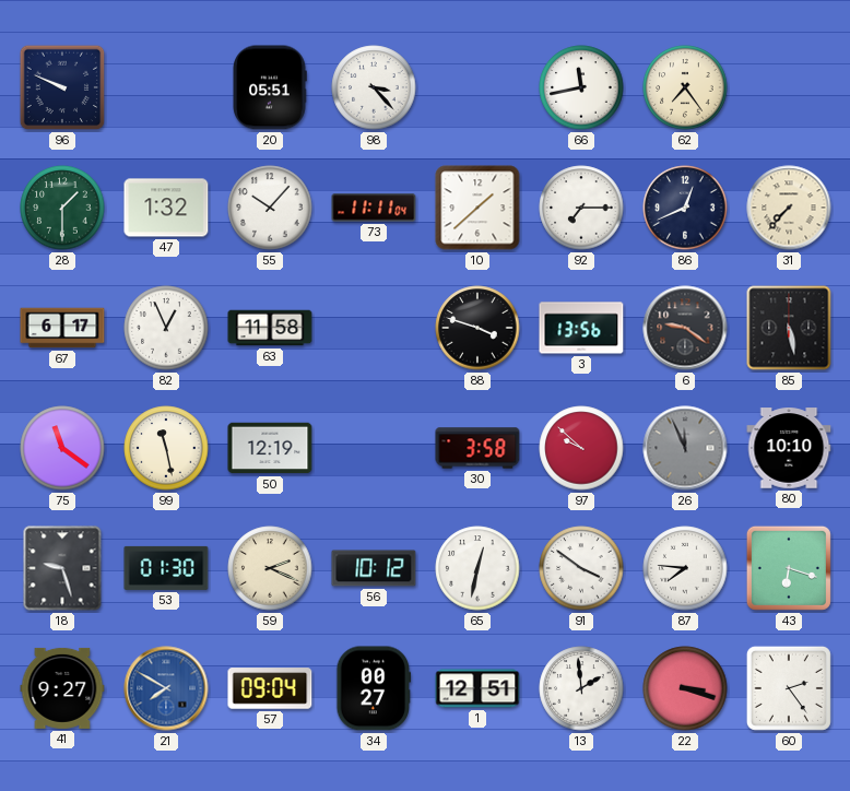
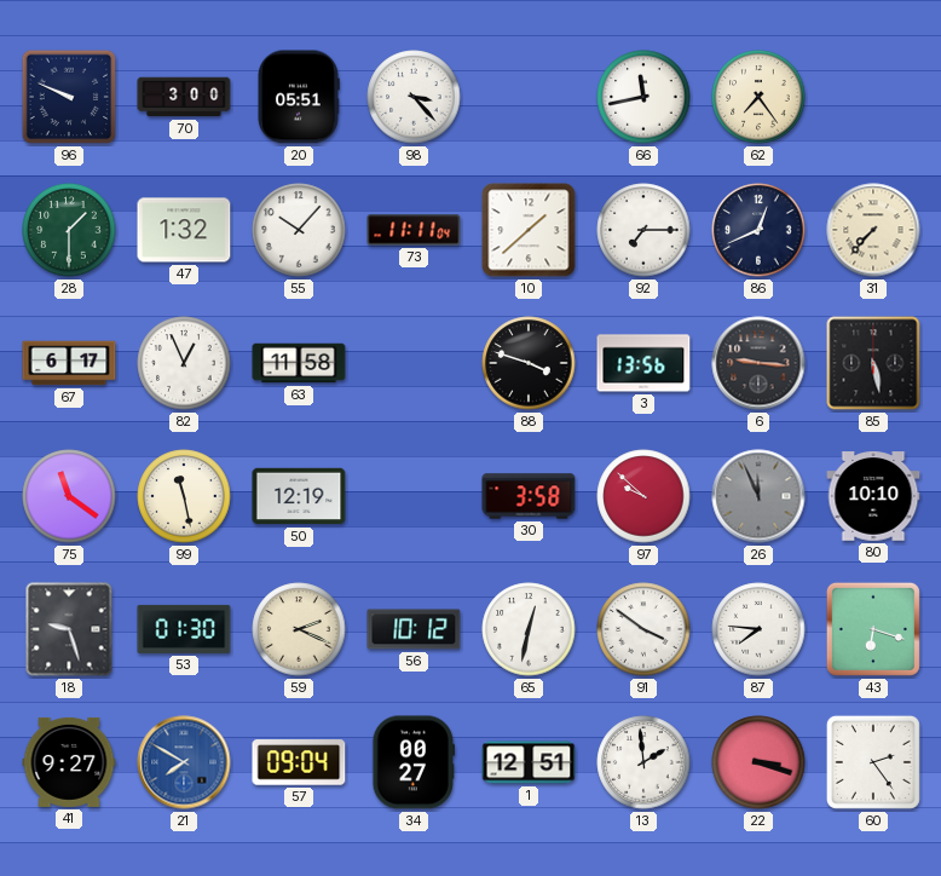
70: none -> 3:00 (184, 97)
6: 9:21 -> 9:16 (758, 363)
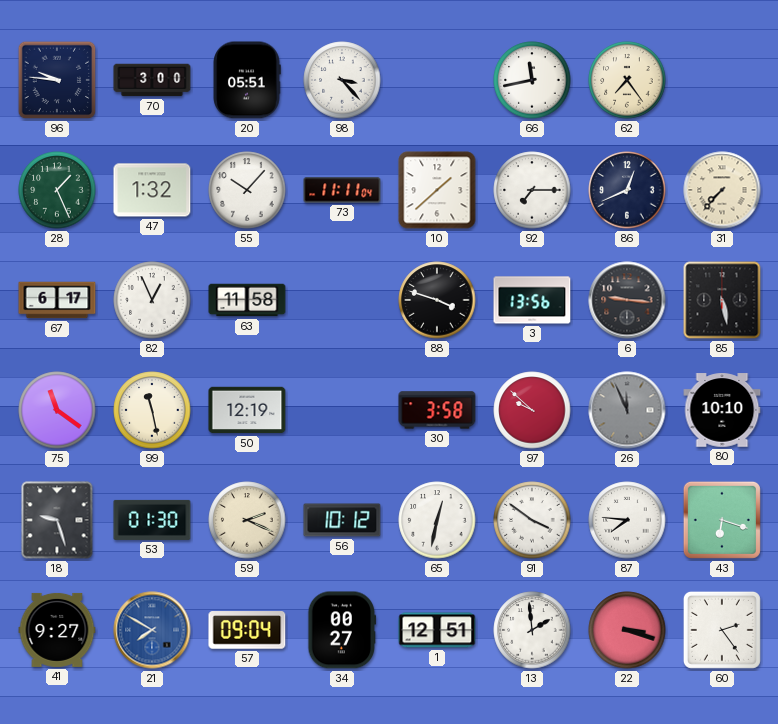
96: 9:49 -> 9:46 (57, 80)
28: 1:30 -> 1:26 (57, 190)
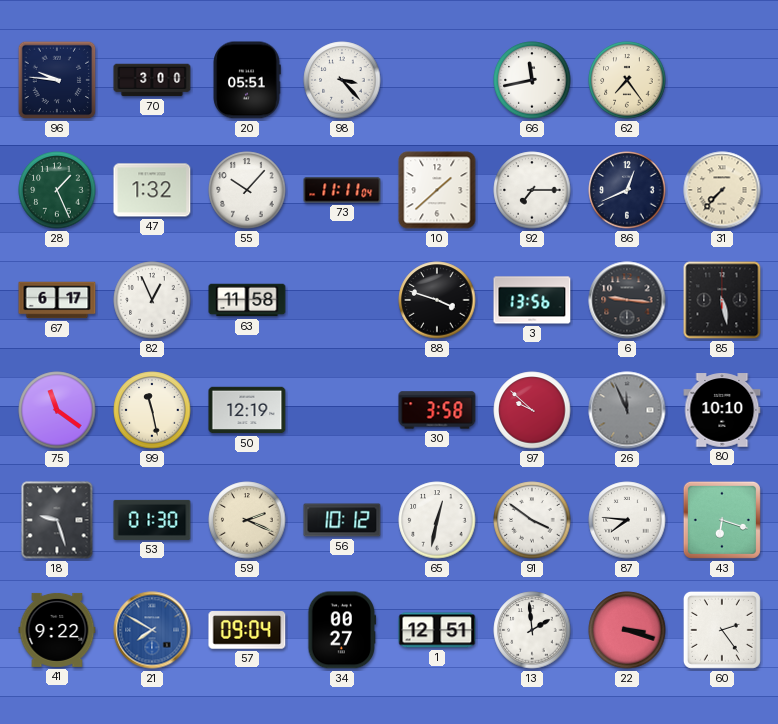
41: 9:27 -> 9:22 (57, 630)
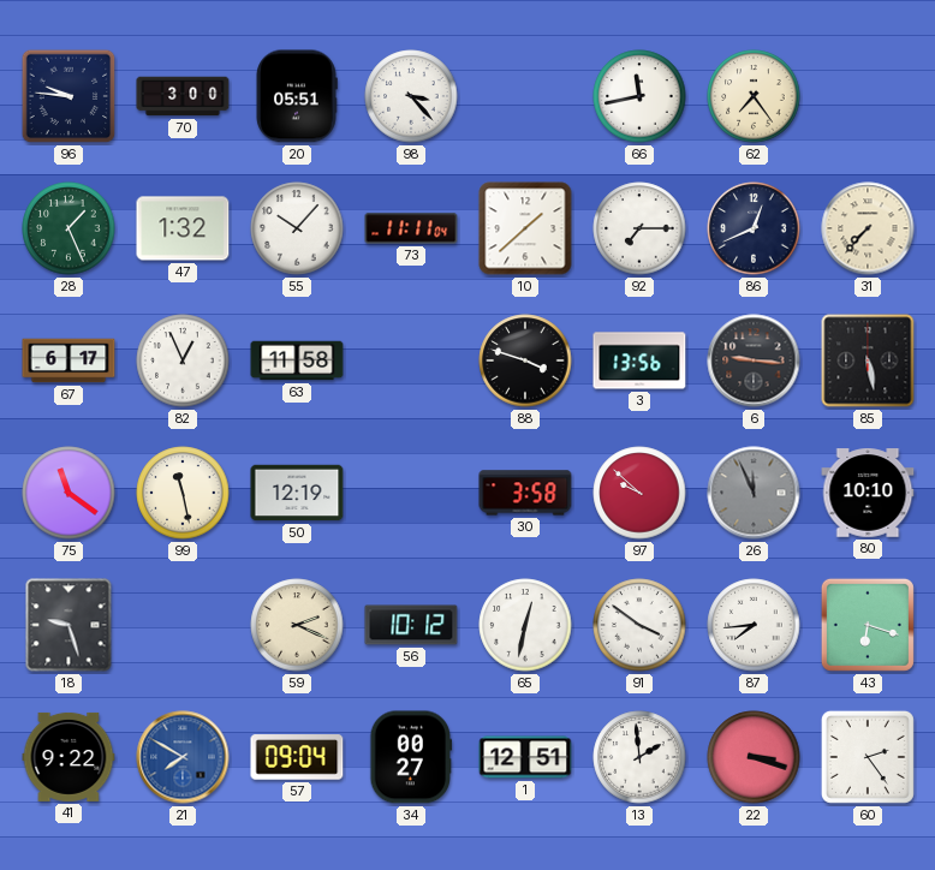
53: 01:30 -> none (152, 520)
87: 7:46 -> 7:44 (754, 625)
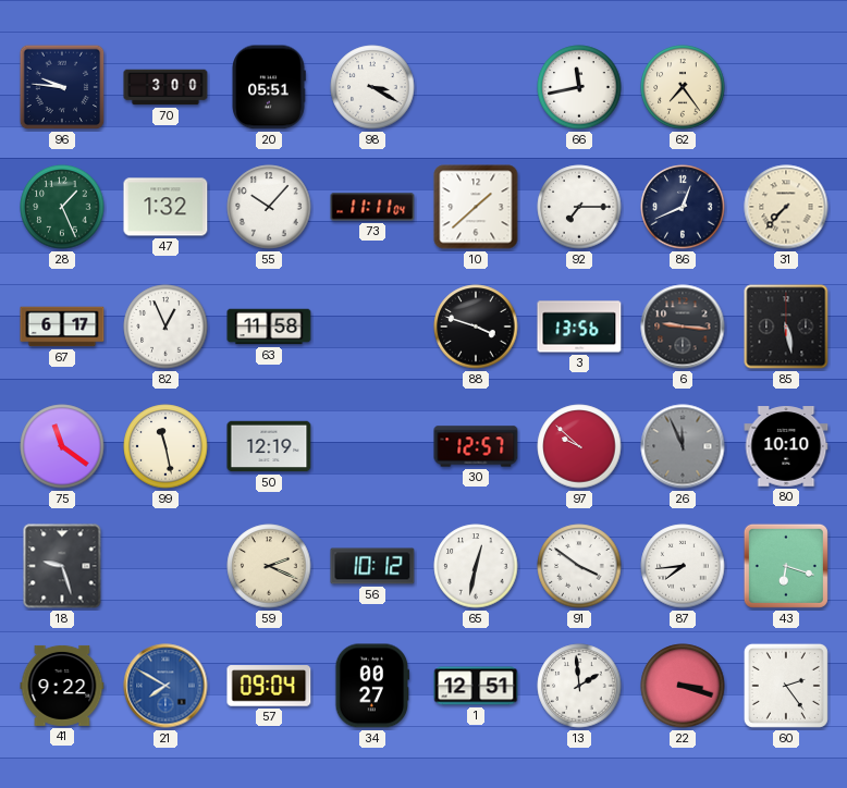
98: 3:23 -> 3:20 (372, 87)
30: 3:58 -> 12:57 (476, 446)
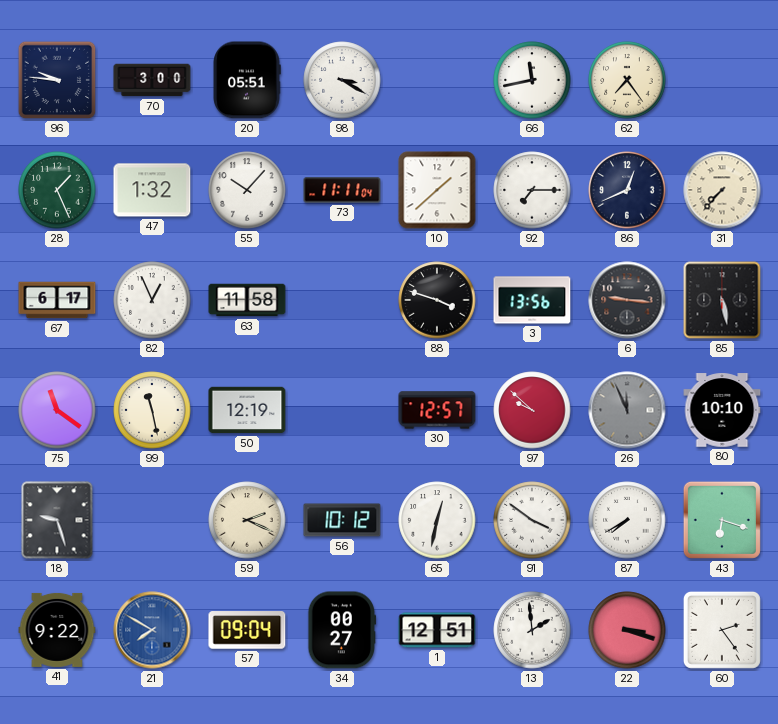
87: 7:44 -> 7:40 (627, 520)
